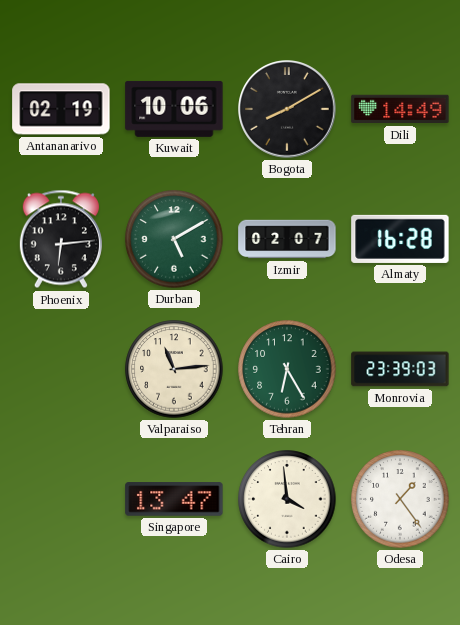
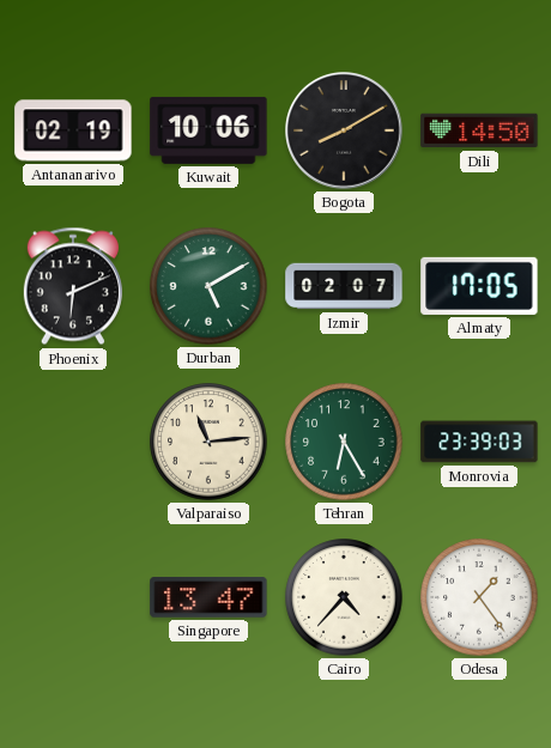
Dili: 14:49 -> 14:50 (479, 130)
Phoenix: 6:14 -> 6:11 (73, 286)
Almaty: 16:28 -> 17:05 (479, 286)
Cairo: 3:59 -> 4:37 (344, 597)
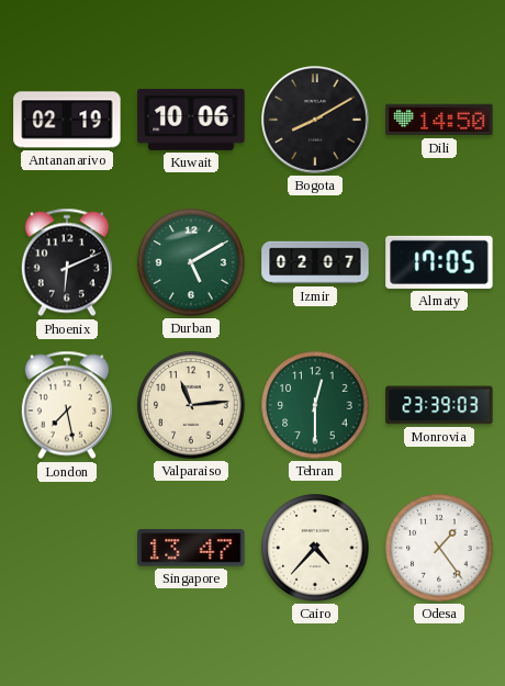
London: none -> 7:28 (67, 405)
Tehran: 6:25 -> 12:30 (315, 405)
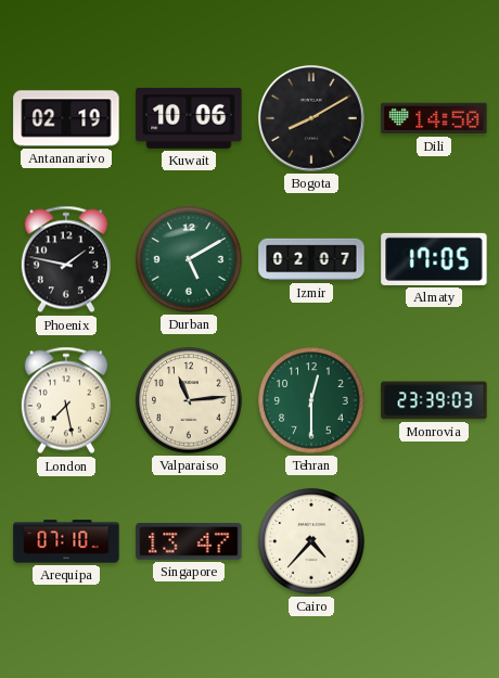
Phoenix: 6:11 -> 1:47 (66, 259)
Arequipa: none -> 07:10 (66, 541)
Odesa: 1:24 -> none (439, 548)
